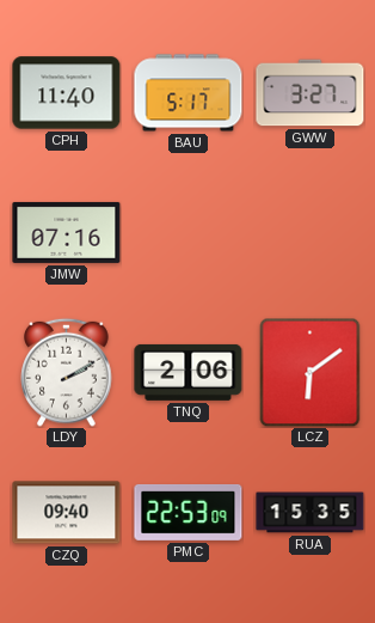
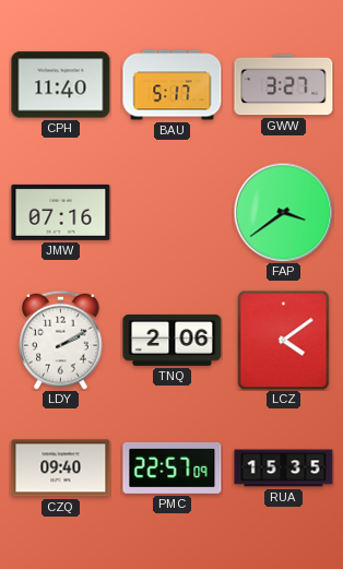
FAP: none -> 3:39 (283, 212)
LCZ: 6:09 -> 4:09 (284, 340)
PMC: 22:53 -> 22:57 (173, 467)
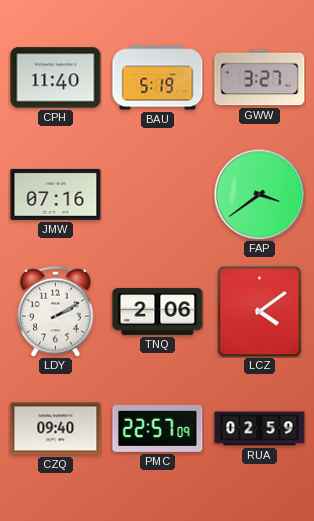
BAU: 5:17 -> 5:19 (158, 78)
RUA: 15:35 -> 02:59 (260, 429)
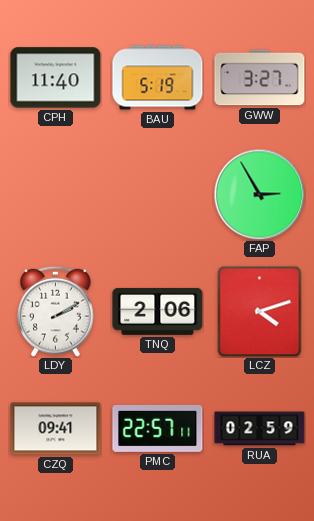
JMW: 07:16 -> none (56, 194)
FAP: 3:39 -> 2:55 (259, 194)
LCZ: 4:09 -> 4:12 (260, 311)
CZQ: 09:40 -> 09:41 (56, 429)
PMC: 22:57:09 -> 22:57:11 (158, 428)
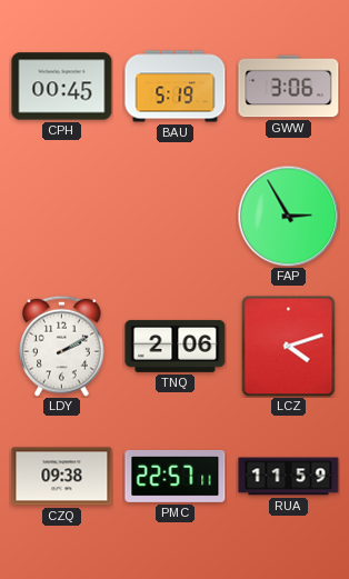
CPH: 11:40 -> 00:45 (62, 87)
GWW: 3:27 -> 3:06 (289, 87)
CZQ: 09:41 -> 09:38 (62, 477)
RUA: 02:59 -> 11:59 (289, 477)
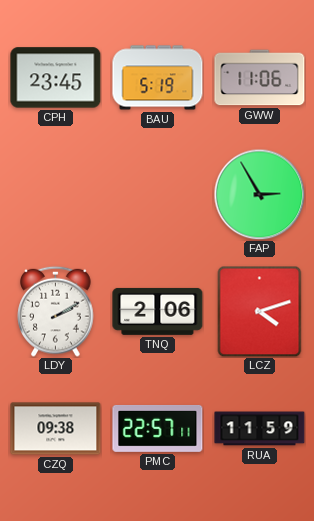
CPH: 00:45 -> 23:45 (56, 78)
GWW: 3:06 -> 11:06 (260, 78)
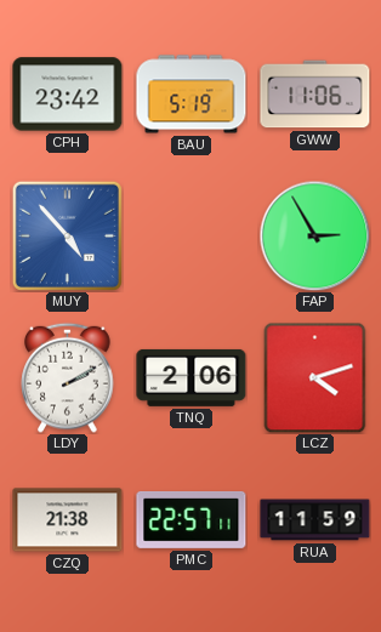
CPH: 23:45 -> 23:42 (68, 95)
MUY: none -> 4:53 (67, 235)
CZQ: 09:38 -> 21:38 (68, 520)
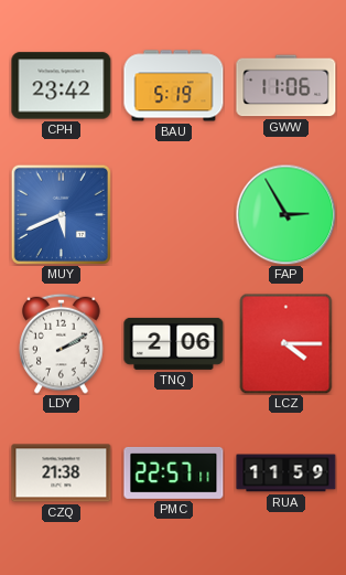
MUY: 4:53 -> 5:41 (61, 214)
LCZ: 4:12 -> 4:15 (286, 343)
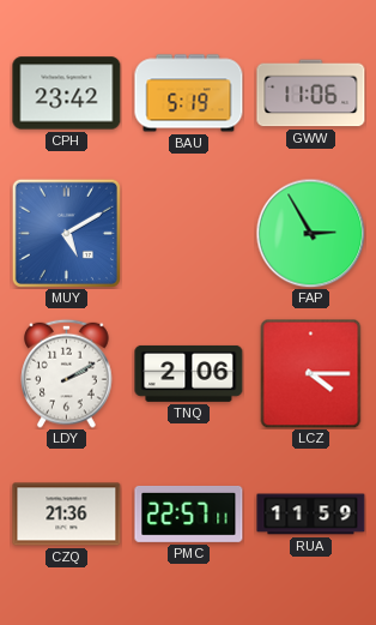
MUY: 5:41 -> 5:10 (66, 233)
CZQ: 21:38 -> 21:36 (67, 515)
